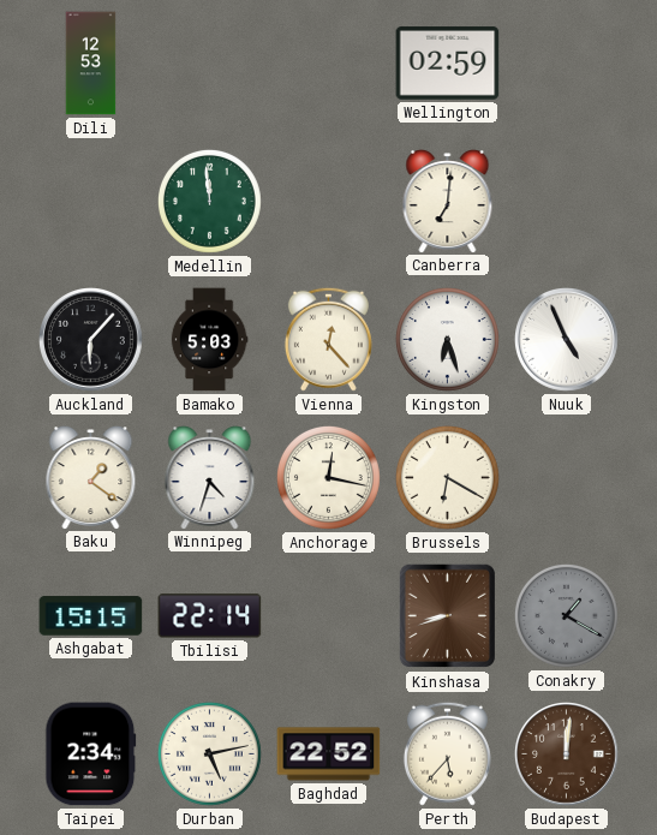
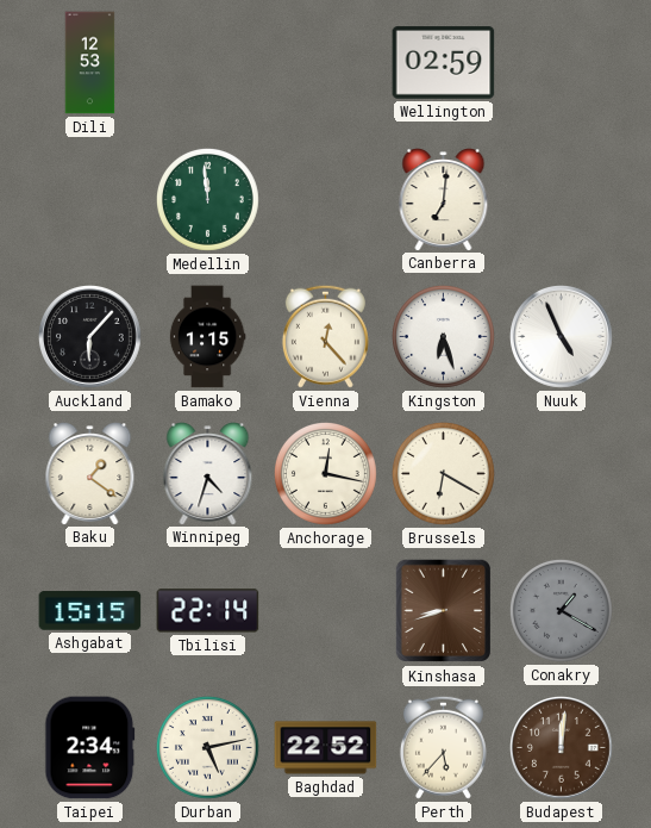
Bamako: 5:03 -> 1:15 (207, 337)
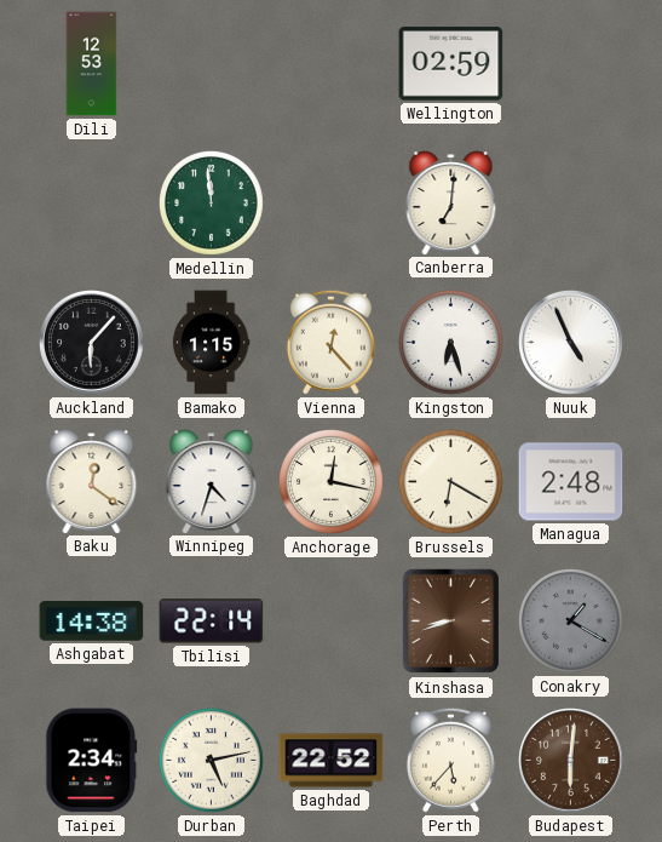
Baku: 1:21 -> 12:21 (92, 482)
Managua: none -> 2:48 (571, 482)
Ashgabat: 15:15 -> 14:38 (92, 622)
Budapest: 12:01 -> 6:01 (571, 761)
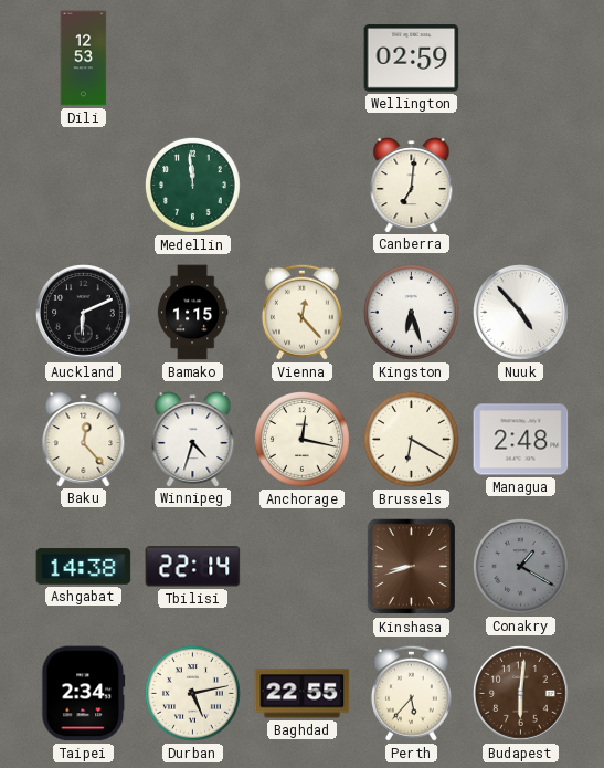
Auckland: 6:07 -> 6:11 (84, 313)
Nuuk: 4:56 -> 4:53 (521, 313)
Baku: 12:21 -> 12:23 (84, 440)
Baghdad: 22:52 -> 22:55 (303, 694)
